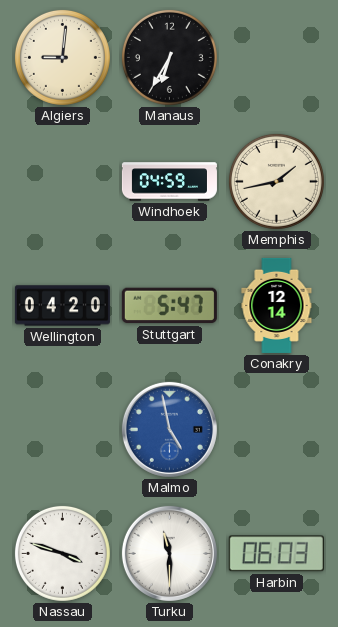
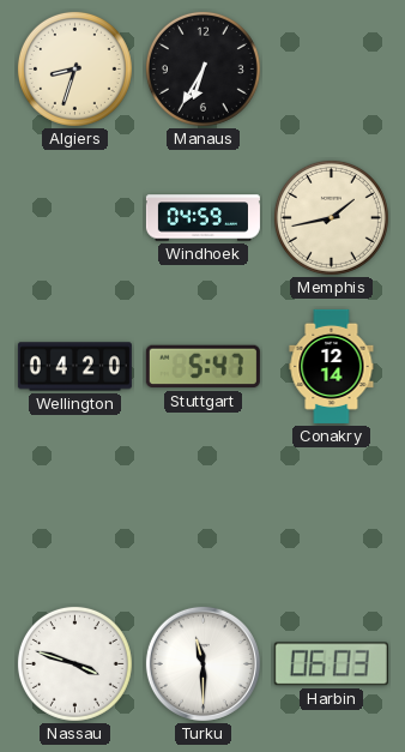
Algiers: 9:01 -> 8:33 (74, 68)
Malmo: 4:58 -> none (169, 429)
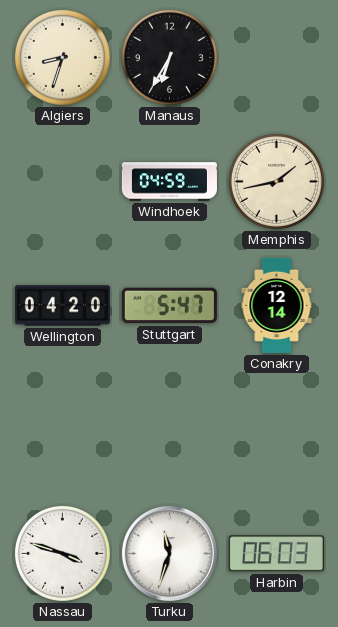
Turku: 11:30 -> 11:33 (169, 553)
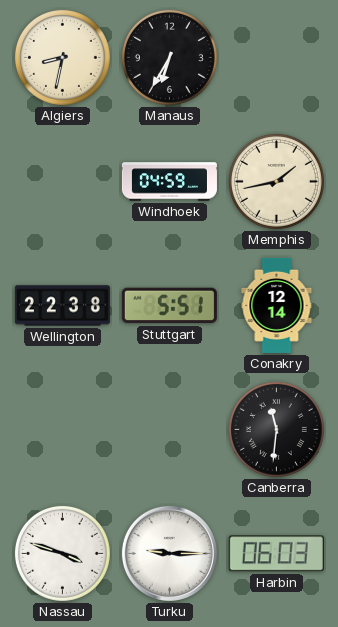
Algiers: 8:33 -> 8:32 (62, 57)
Wellington: 04:20 -> 22:38 (62, 306)
Stuttgart: 5:47 -> 5:51 (169, 306)
Canberra: none -> 11:31 (276, 429)
Turku: 11:33 -> 9:15 (169, 553)
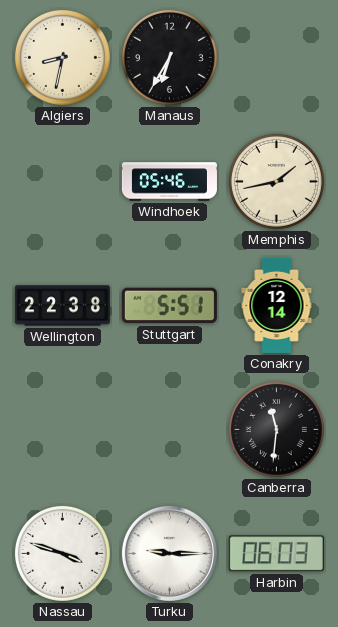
Windhoek: 04:59 -> 05:46 (169, 182)
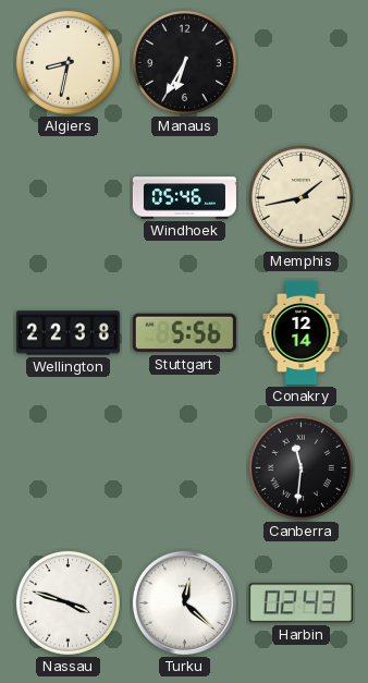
Stuttgart: 5:51 -> 5:56 (184, 333)
Turku: 9:15 -> 12:22 (184, 602)
Harbin: 06:03 -> 02:43 (300, 603)
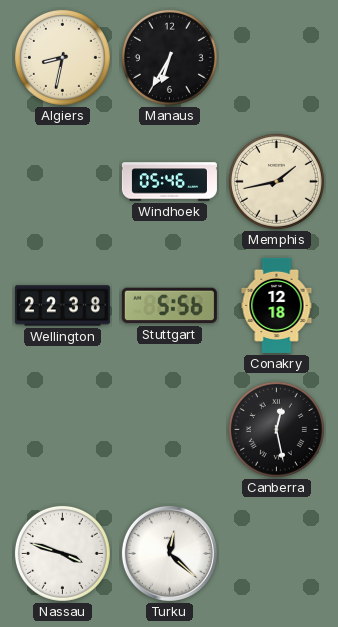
Conakry: 12:14 -> 12:18 (277, 305)
Canberra: 11:31 -> 12:28 (276, 429)
Harbin: 02:43 -> none (300, 603)
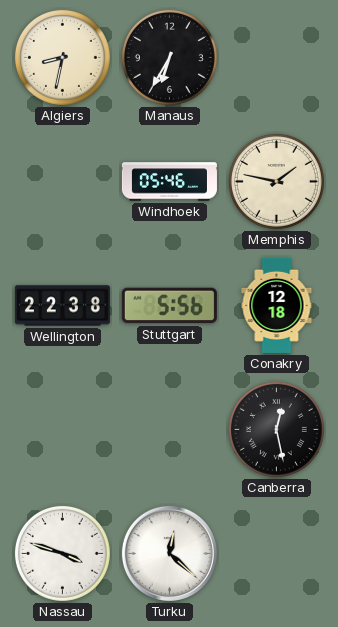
Memphis: 1:43 -> 1:47 (276, 181)
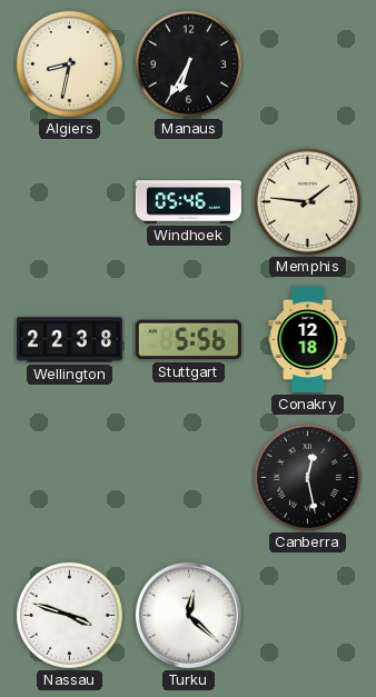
Memphis: 1:47 -> 1:46 (307, 201)
